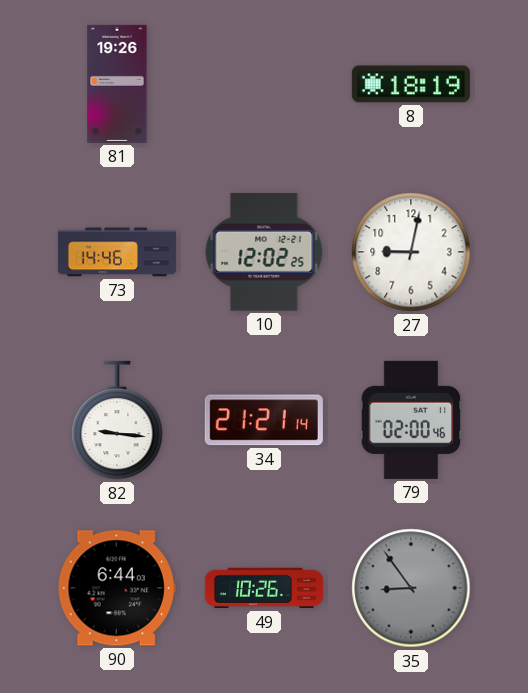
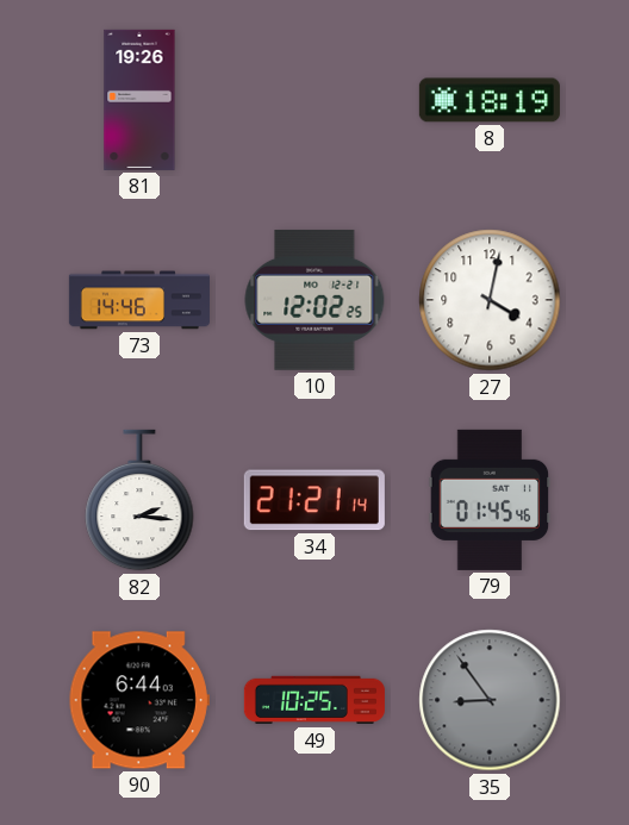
27: 9:02 -> 4:02 (490, 300)
82: 9:16 -> 2:16 (139, 500)
79: 02:00 -> 01:45 (490, 500)
49: 10:26 -> 10:25 (314, 700)
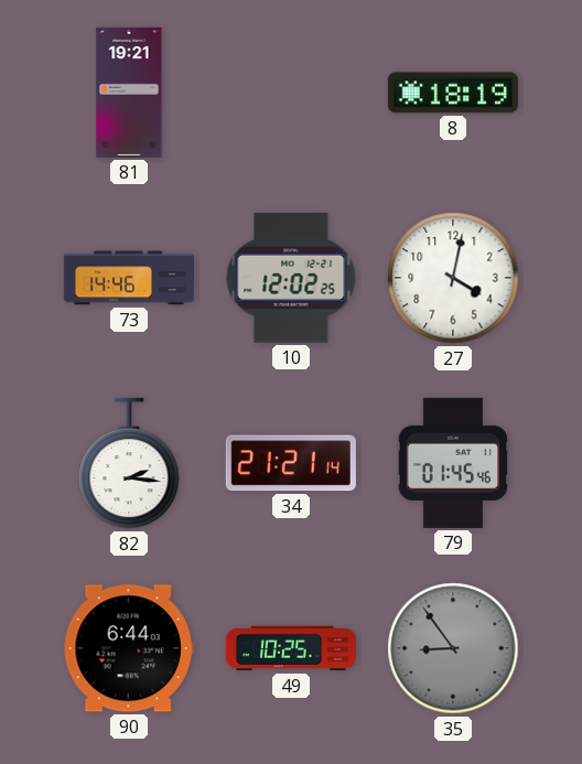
81: 19:26 -> 19:21 (129, 93)
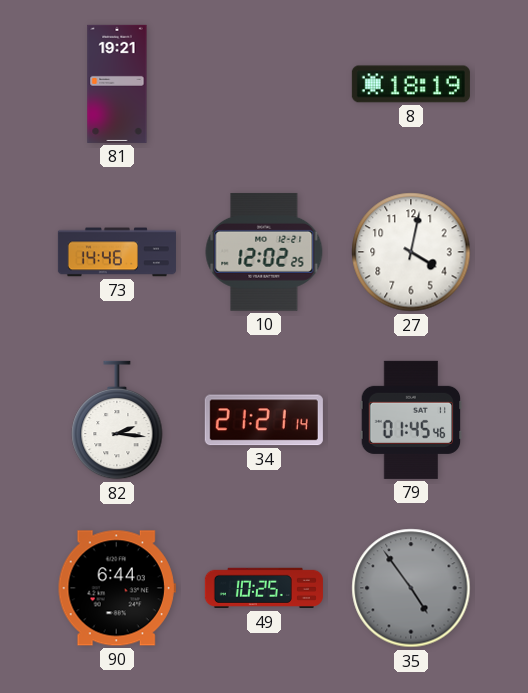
35: 8:54 -> 4:54 (411, 588)
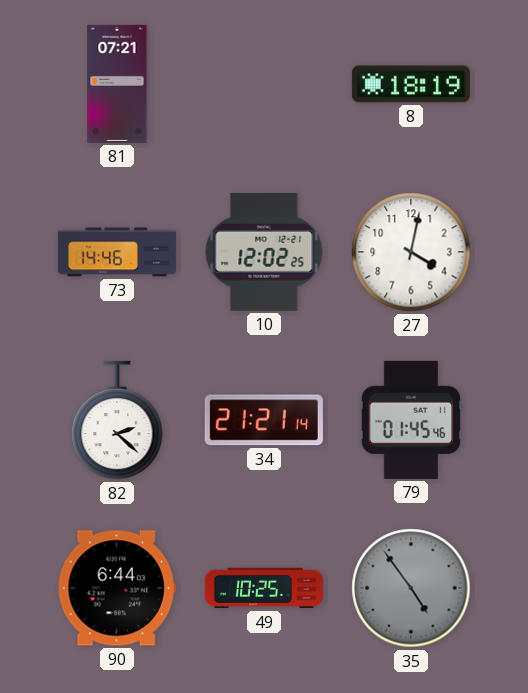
81: 19:21 -> 07:21 (117, 84)
82: 2:16 -> 2:22 (117, 420)
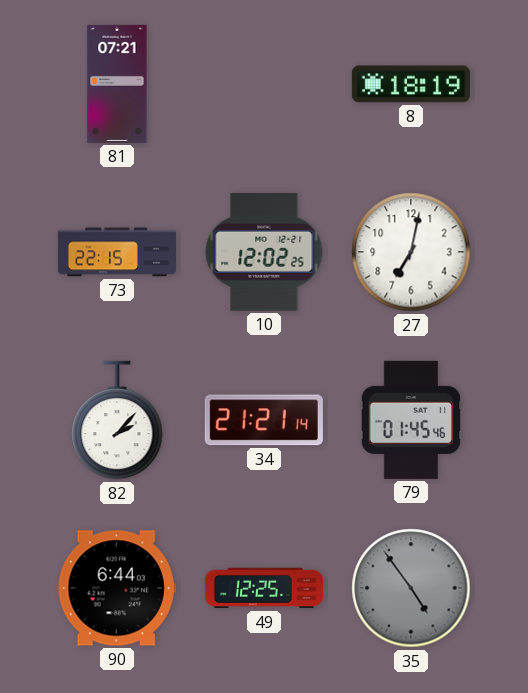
73: 14:46 -> 22:15 (117, 252)
27: 4:02 -> 7:02 (411, 252)
82: 2:22 -> 2:07 (117, 420)
49: 10:25 -> 12:25 (264, 588)
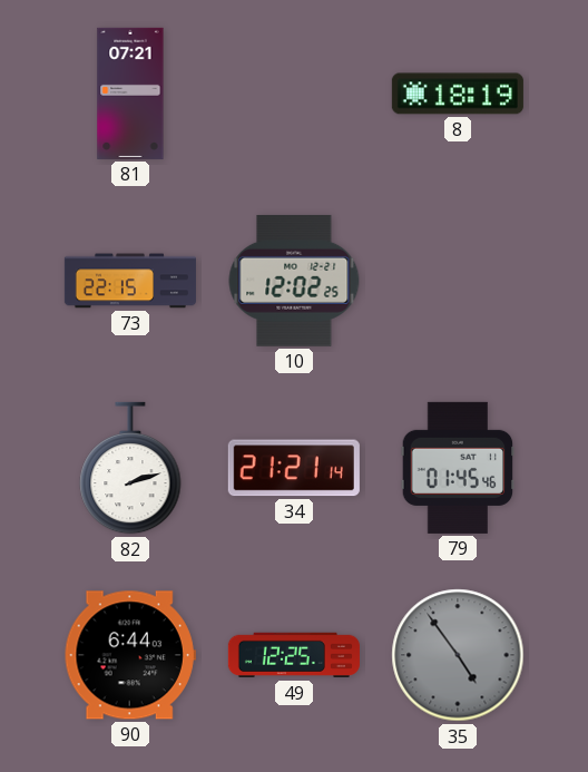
27: 7:02 -> none (411, 252)
82: 2:07 -> 2:12 (130, 468)
